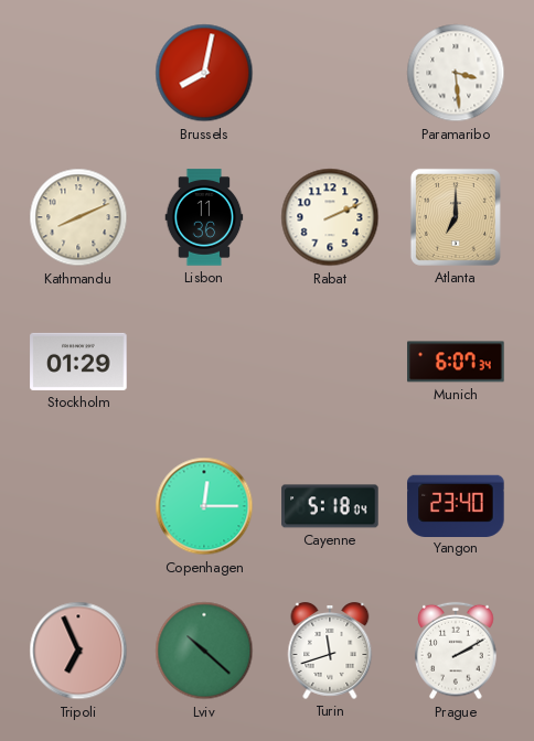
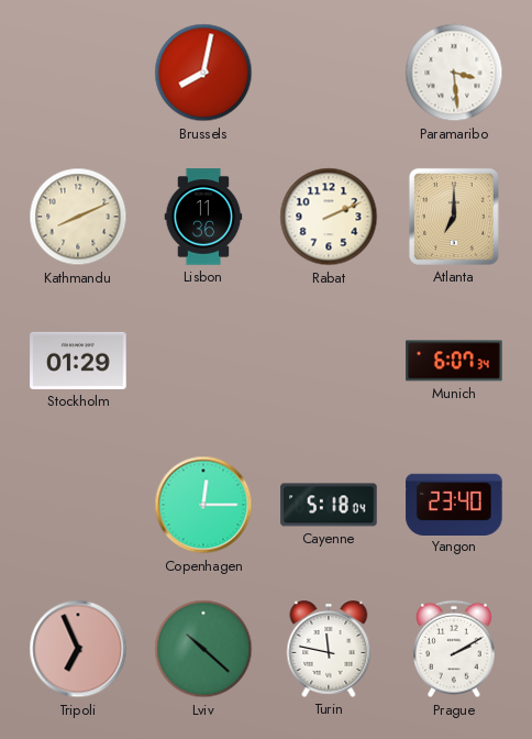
Turin: 11:42 -> 11:47 (329, 650)
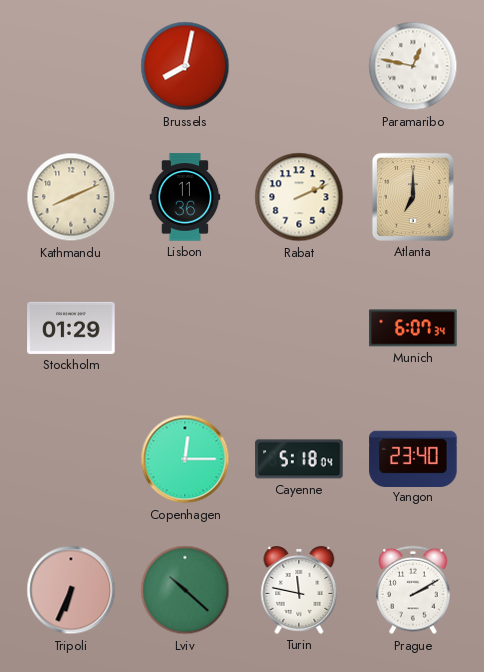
Paramaribo: 3:29 -> 12:47 (413, 66)
Tripoli: 6:56 -> 6:34 (71, 590)
